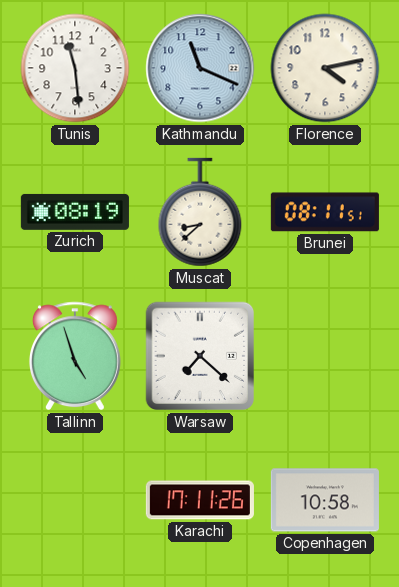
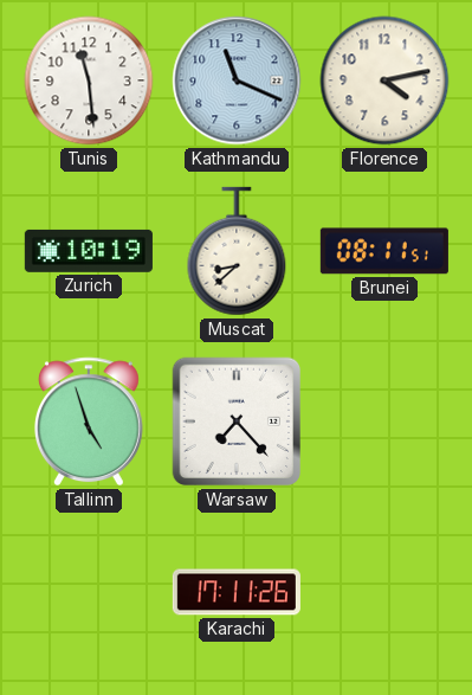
Zurich: 08:19 -> 10:19 (89, 251)
Warsaw: 7:22 -> 7:23 (235, 421)
Copenhagen: 10:58 -> none (325, 500)
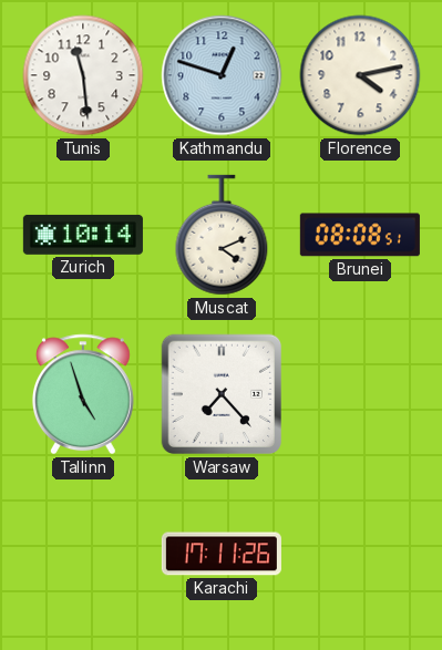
Kathmandu: 11:19 -> 12:48 (222, 75)
Zurich: 10:19 -> 10:14 (83, 235)
Muscat: 8:38 -> 4:11 (222, 235)
Brunei: 08:11 -> 08:08 (360, 235)
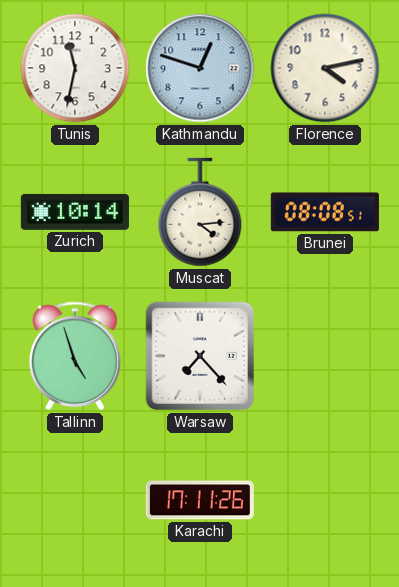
Tunis: 11:29 -> 11:32 (75, 68)
Muscat: 4:11 -> 4:14 (200, 212)
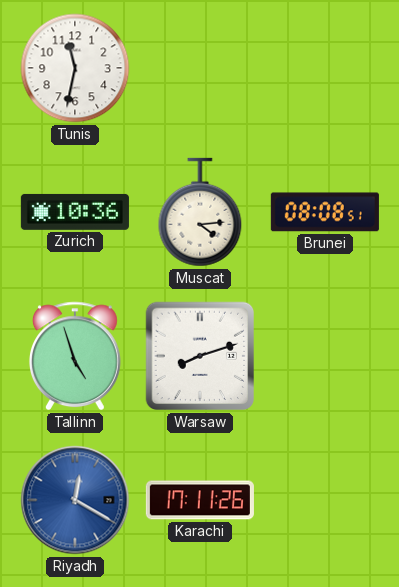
Kathmandu: 12:48 -> none (200, 68)
Florence: 4:13 -> none (325, 68)
Zurich: 10:14 -> 10:36 (75, 212)
Warsaw: 7:23 -> 8:12 (199, 356)
Riyadh: none -> 12:20 (75, 500)
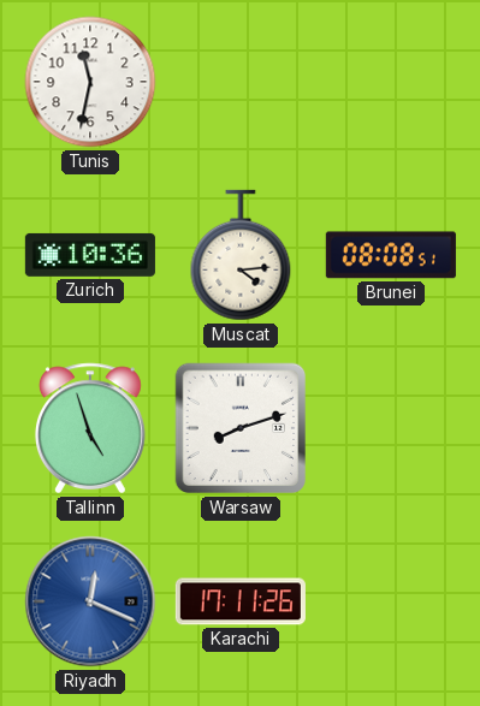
Riyadh: 12:20 -> 12:19 (90, 601)
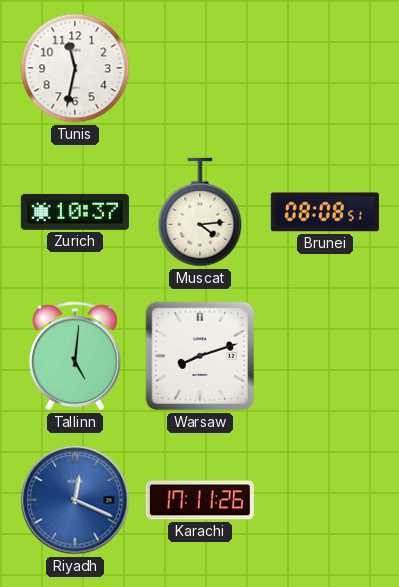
Zurich: 10:36 -> 10:37 (75, 212)
Tallinn: 4:57 -> 5:01 (75, 356)
